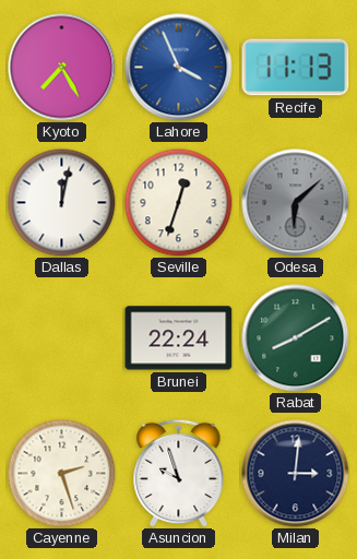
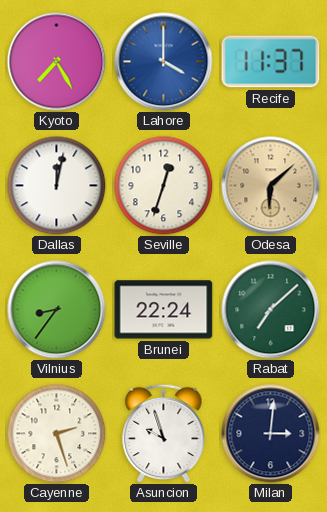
Lahore: 3:56 -> 4:00 (164, 62)
Recife: 11:13 -> 11:37 (271, 62)
Odesa dial: grey -> champagne (271, 186)
Vilnius: none -> 8:36 (57, 310)
Rabat: 8:10 -> 7:08 (271, 310)
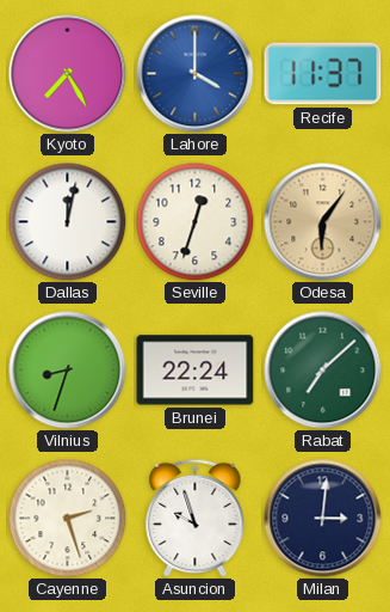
Odesa: 6:08 -> 6:06 (323, 222)
Vilnius: 8:36 -> 8:33 (68, 371)
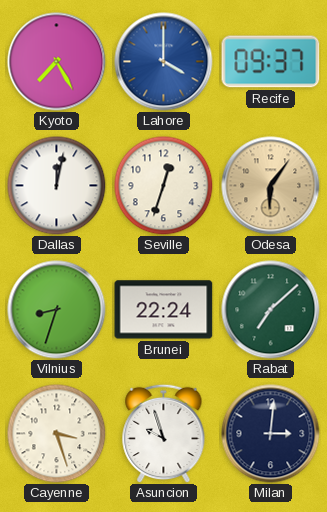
Recife: 11:37 -> 09:37 (271, 62)
Cayenne: 2:27 -> 3:27 (57, 434)
